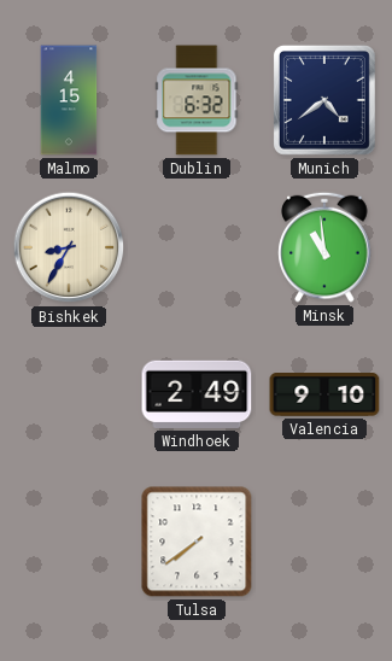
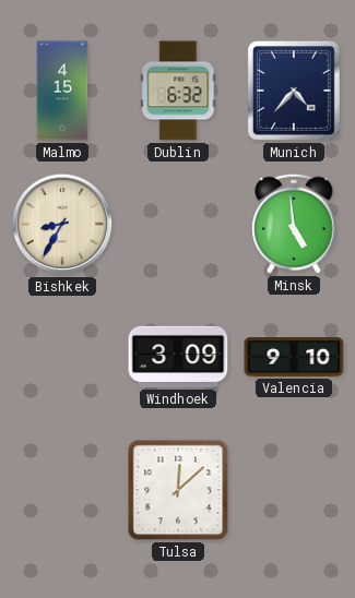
Munich: 4:39 -> 4:37 (294, 91)
Minsk: 10:59 -> 4:59 (294, 224)
Windhoek: 2:49 -> 3:09 (178, 357)
Tulsa: 7:39 -> 12:08 (178, 490)
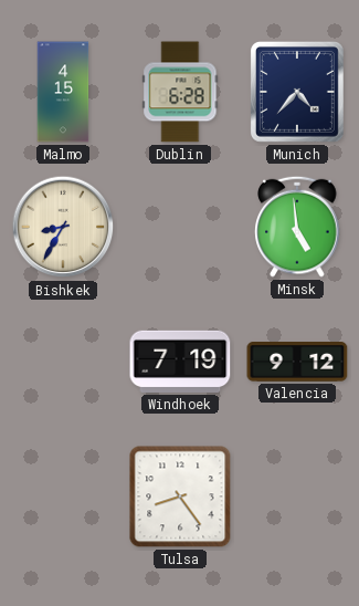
Dublin: 6:32 -> 6:28 (180, 92)
Windhoek: 3:09 -> 7:19 (180, 362)
Valencia: 9:10 -> 9:12 (297, 363)
Tulsa: 12:08 -> 8:24 (180, 497)
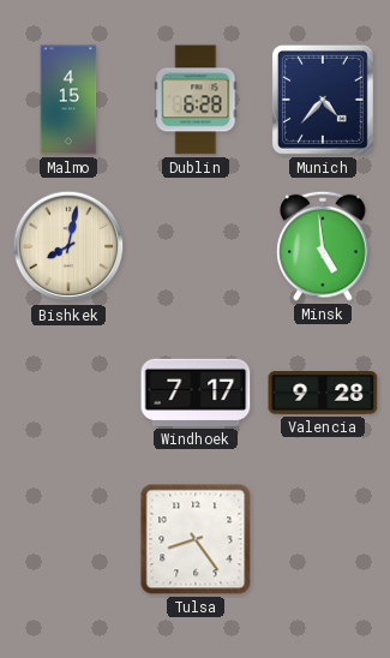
Bishkek: 8:35 -> 8:02 (68, 246)
Windhoek: 7:19 -> 7:17 (196, 393)
Valencia: 9:12 -> 9:28 (323, 394)
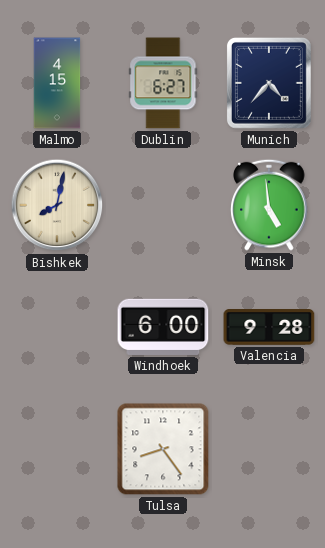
Dublin: 6:28 -> 6:27 (163, 83)
Windhoek: 7:17 -> 6:00 (163, 327)
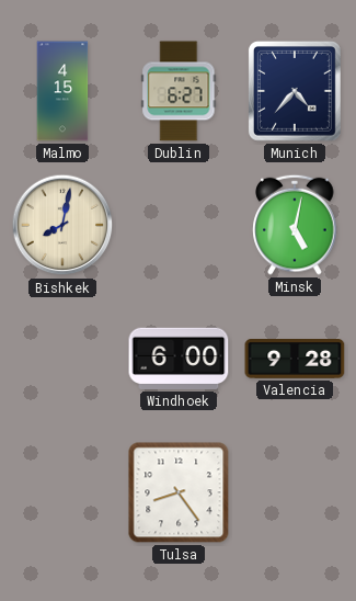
Minsk: 4:59 -> 5:02 (295, 225)
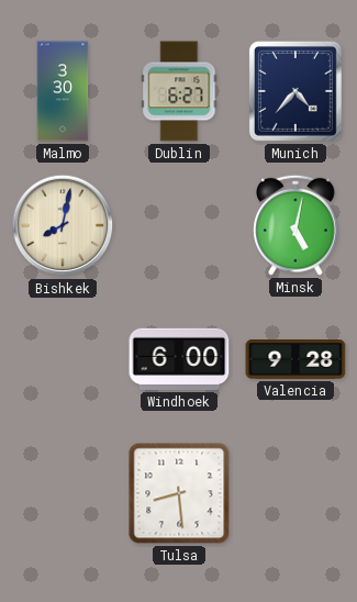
Malmo: 4:15 -> 3:30 (63, 91)
Tulsa: 8:24 -> 8:29 (179, 493)
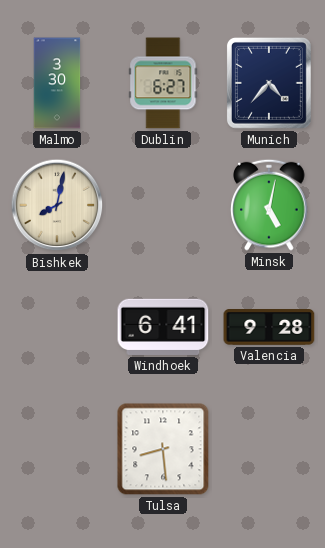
Windhoek: 6:00 -> 6:41 (163, 327)
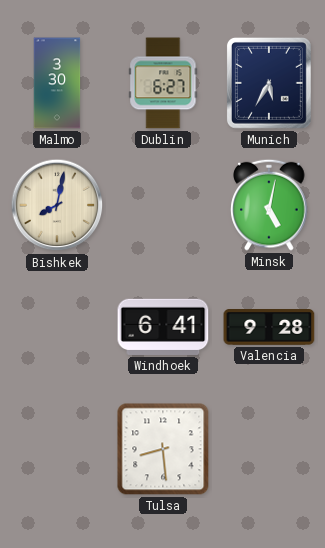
Munich: 4:37 -> 5:35 (269, 83)
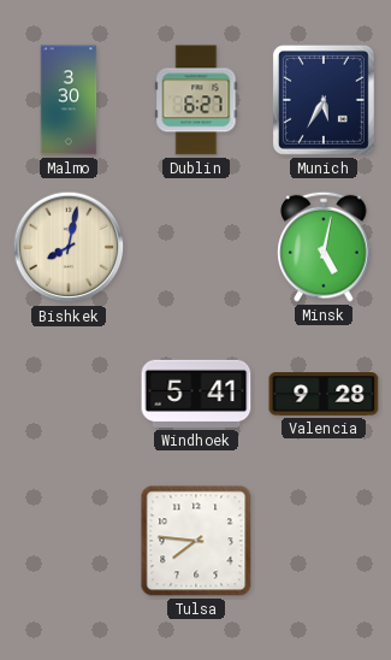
Windhoek: 6:41 -> 5:41 (196, 394)
Tulsa: 8:29 -> 7:46 (196, 541)
